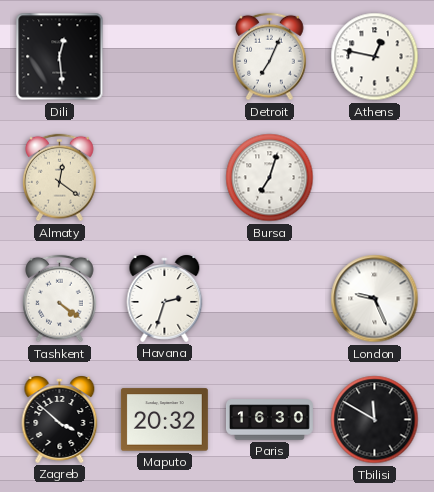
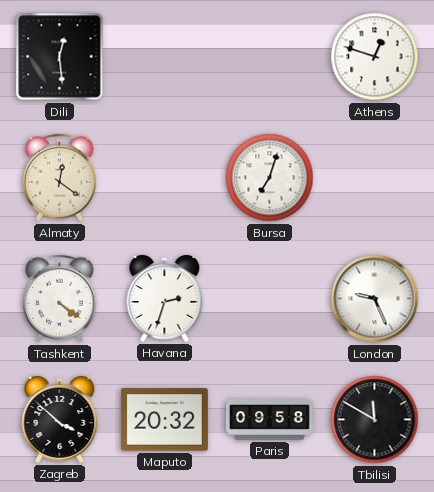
Detroit: 7:04 -> none (270, 57)
Athens: 12:47 -> 12:48 (375, 57)
Paris: 16:30 -> 09:58 (269, 420)
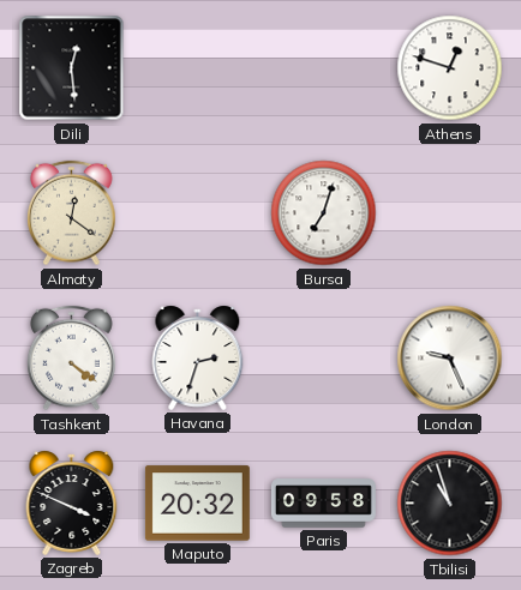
Zagreb: 3:52 -> 3:49 (72, 502)
Tbilisi: 11:50 -> 10:57 (450, 504)
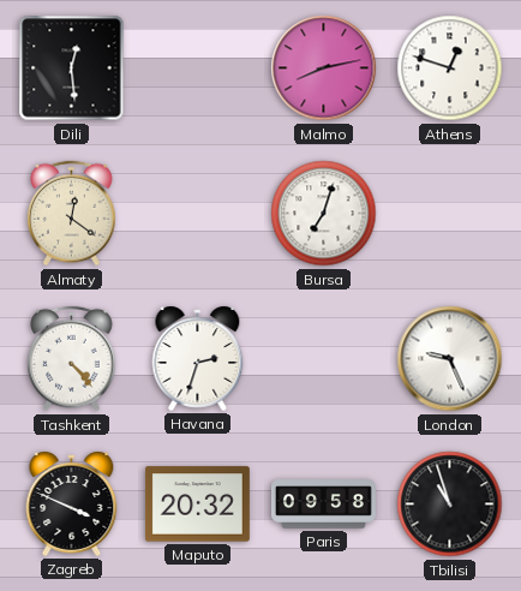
Malmo: none -> 8:13 (324, 68)
Tashkent: 4:21 -> 4:23 (72, 359)
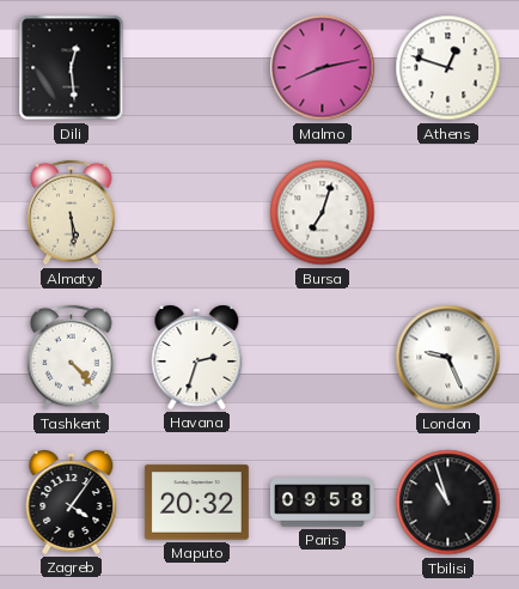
Almaty: 12:21 -> 5:29 (72, 213)
Zagreb: 3:49 -> 4:06 (72, 502)
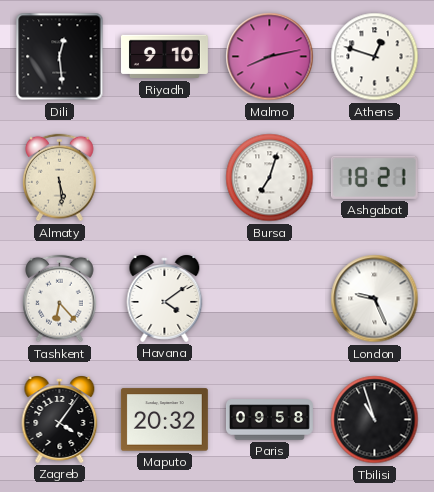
Riyadh: none -> 9:10 (164, 57)
Ashgabat: none -> 18:21 (374, 177)
Tashkent: 4:23 -> 6:23 (60, 299)
Havana: 2:33 -> 4:09 (165, 298)
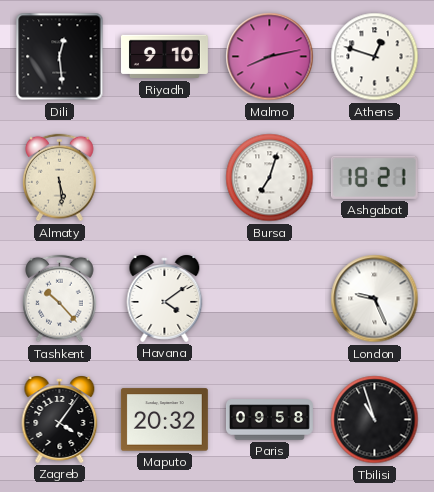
Tashkent: 6:23 -> 10:23 (60, 299)
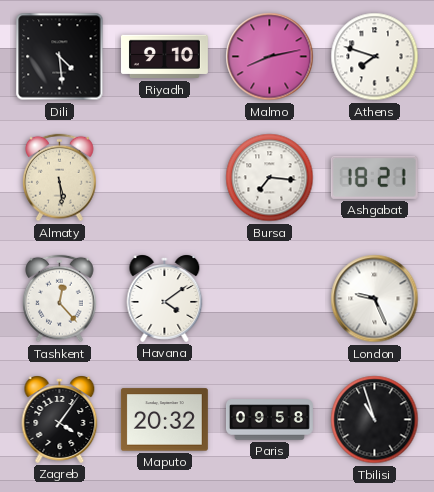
Dili: 12:29 -> 4:29 (60, 57)
Athens: 12:48 -> 7:48 (375, 57)
Bursa: 7:03 -> 7:16 (270, 178)
Tashkent: 10:23 -> 12:23 (60, 299)
